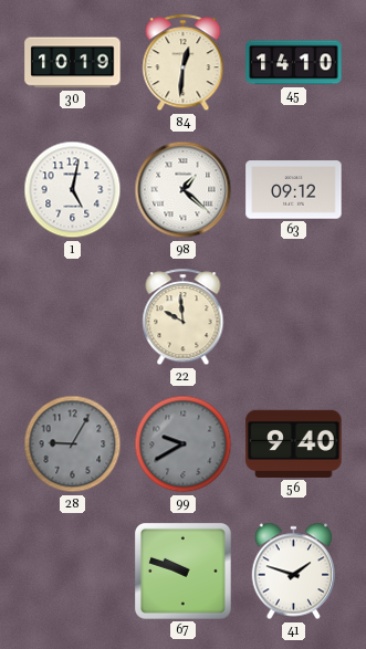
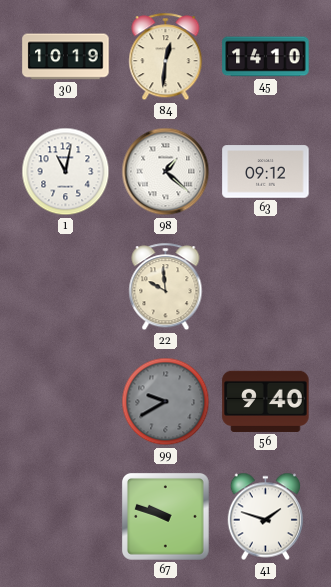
1: 5:02 -> 11:02 (66, 172)
28: 9:05 -> none (73, 444)
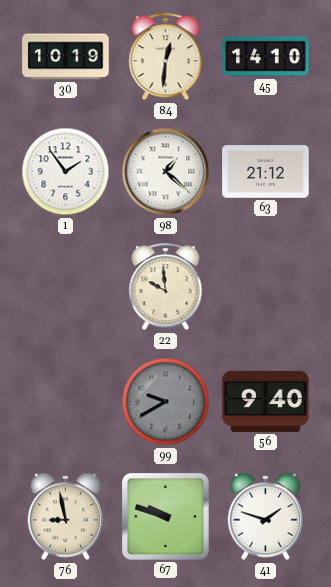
1: 11:02 -> 1:54 (66, 172)
63: 09:12 -> 21:12 (266, 172)
76: none -> 8:58 (65, 517)
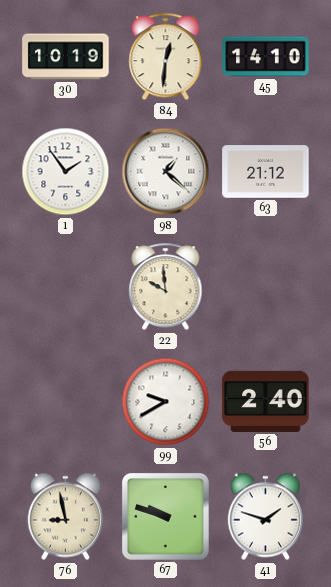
99 dial: grey -> white (166, 402)
56: 9:40 -> 2:40 (266, 401)
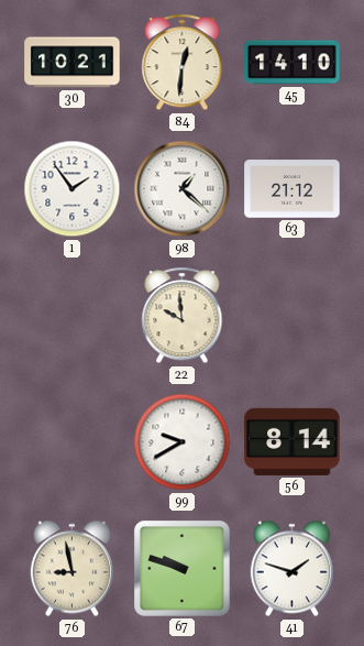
30: 10:19 -> 10:21 (73, 63)
56: 2:40 -> 8:14 (293, 441)
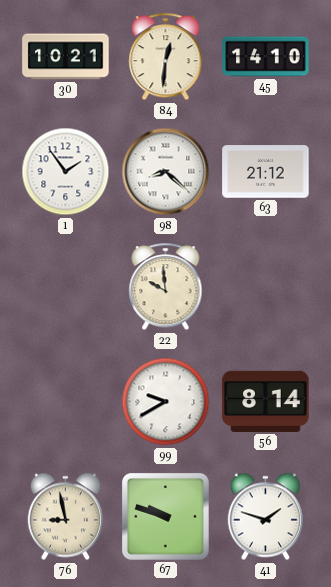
98: 1:22 -> 8:22 (166, 172)
